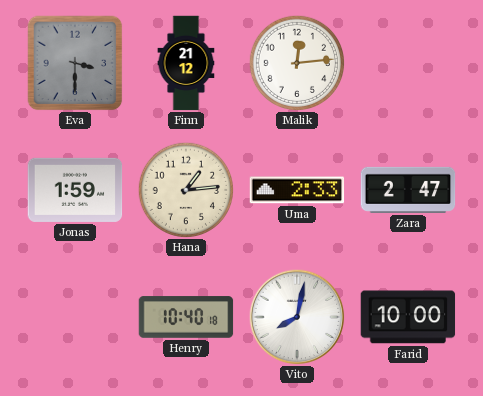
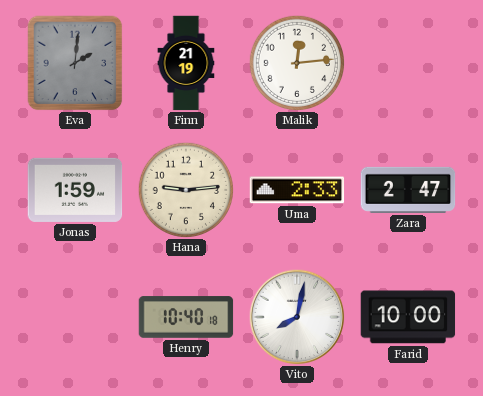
Eva: 3:30 -> 2:01 (75, 63)
Finn: 21:12 -> 21:19 (186, 63)
Hana: 1:14 -> 9:14 (185, 189)
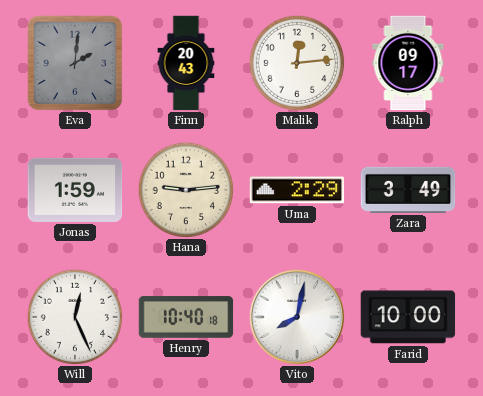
Finn: 21:19 -> 20:43 (186, 63)
Ralph: none -> 09:17 (408, 63)
Uma: 2:33 -> 2:29 (297, 190)
Zara: 2:47 -> 3:49 (408, 190)
Will: none -> 12:26 (74, 316)
